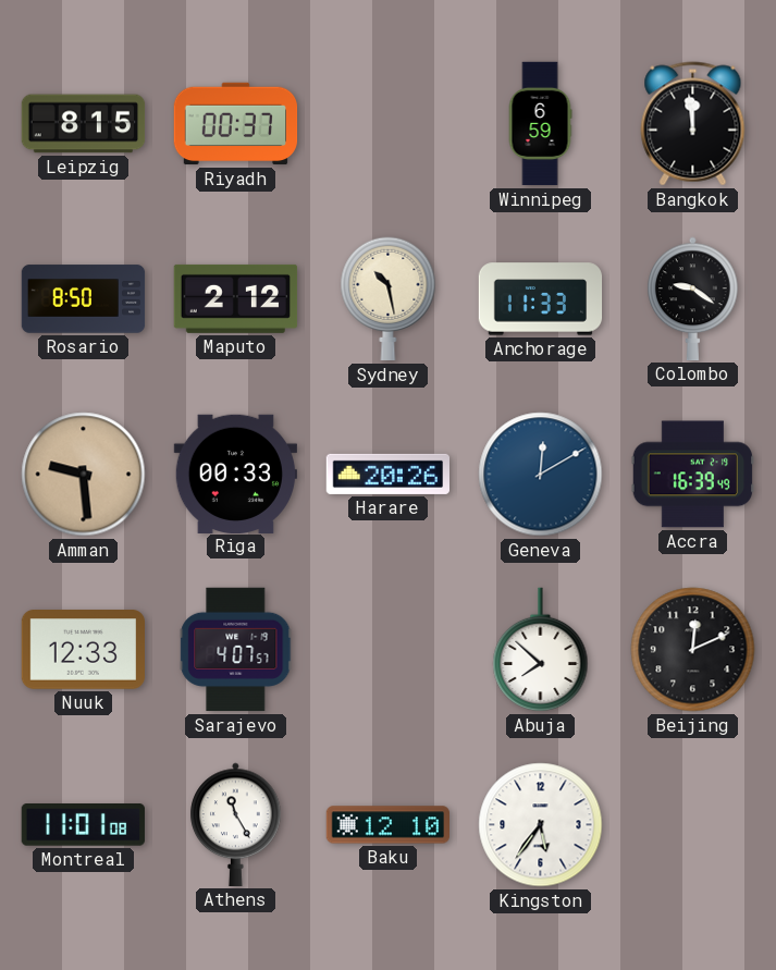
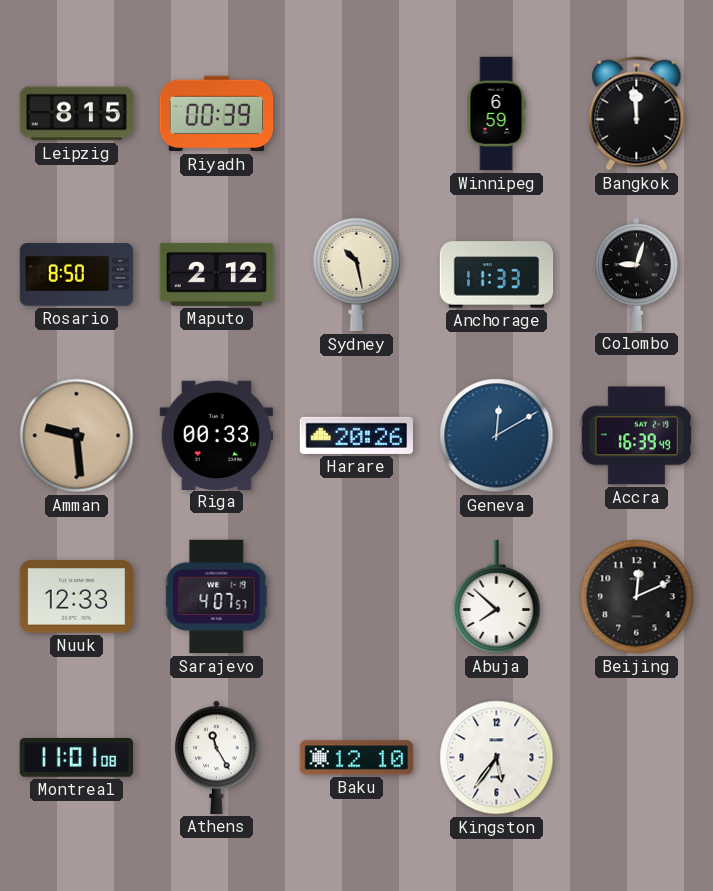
Riyadh: 00:37 -> 00:39 (217, 114)
Colombo: 9:21 -> 9:03 (637, 274)
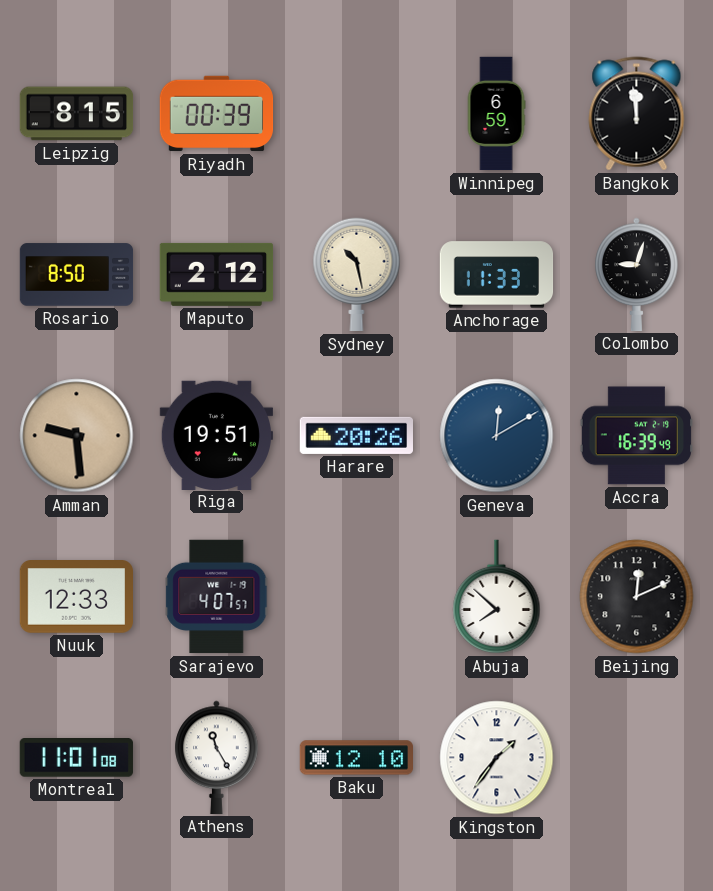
Riga: 00:33 -> 19:51 (216, 435)
Kingston: 5:36 -> 1:36 (497, 758)
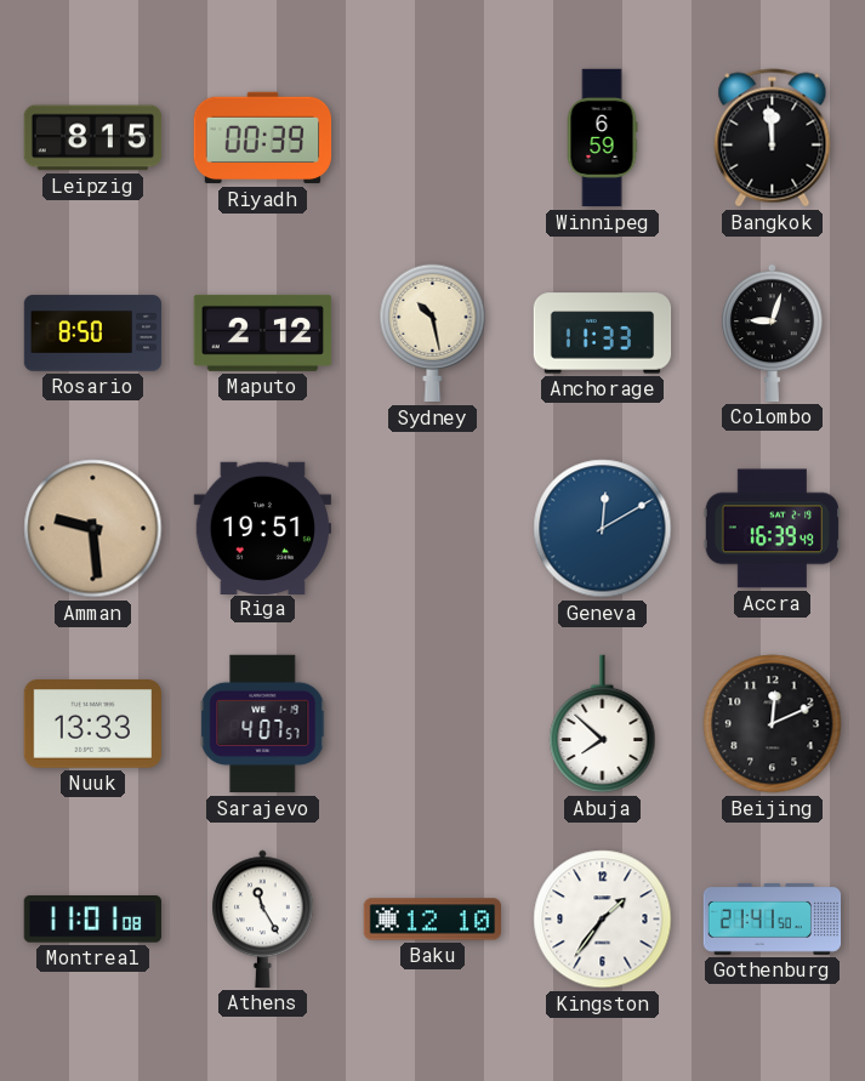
Harare: 20:26 -> none (356, 435)
Nuuk: 12:33 -> 13:33 (92, 724)
Gothenburg: none -> 21:41 (773, 918)
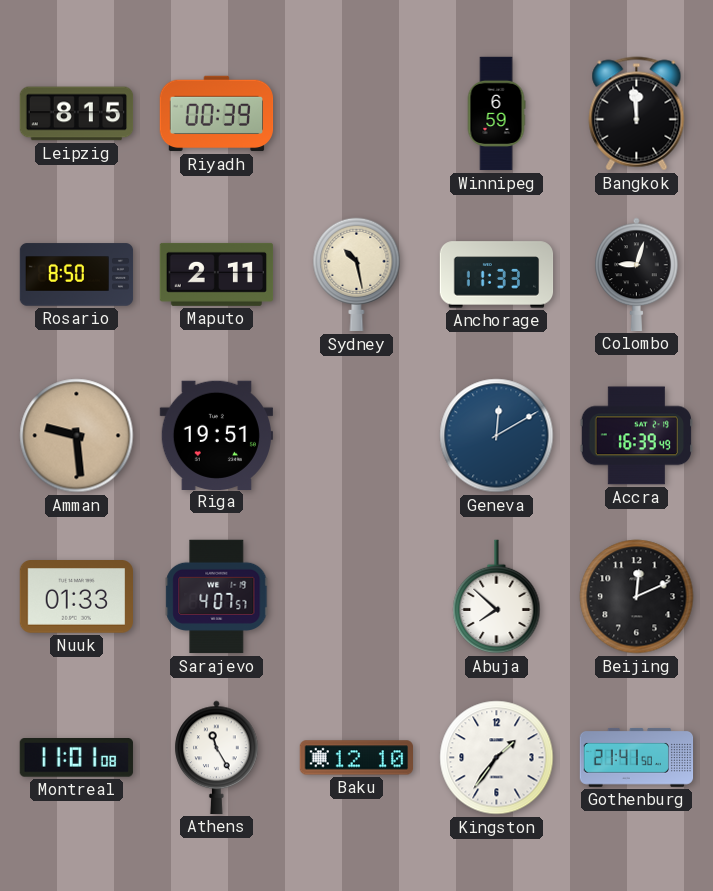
Maputo: 2:12 -> 2:11 (217, 274)
Nuuk: 13:33 -> 01:33 (76, 597)
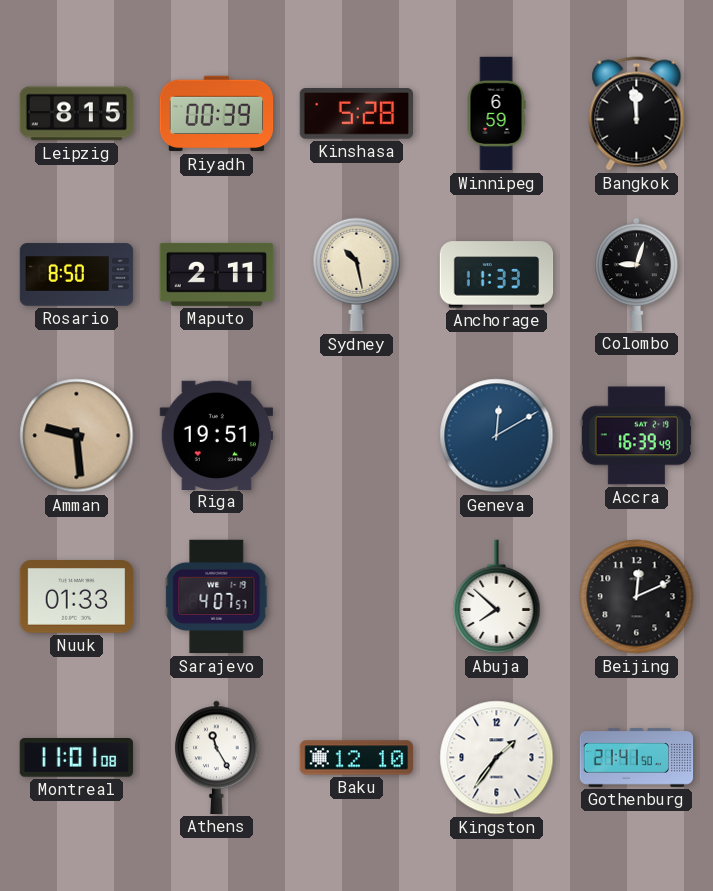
Kinshasa: none -> 5:28 (356, 114)
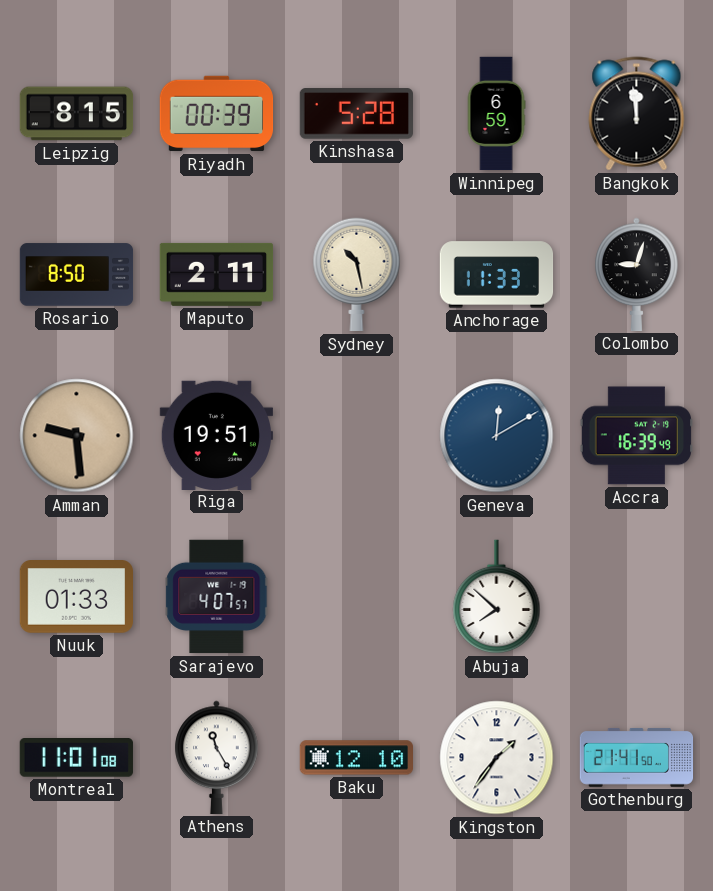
Beijing: 12:11 -> none (637, 597)
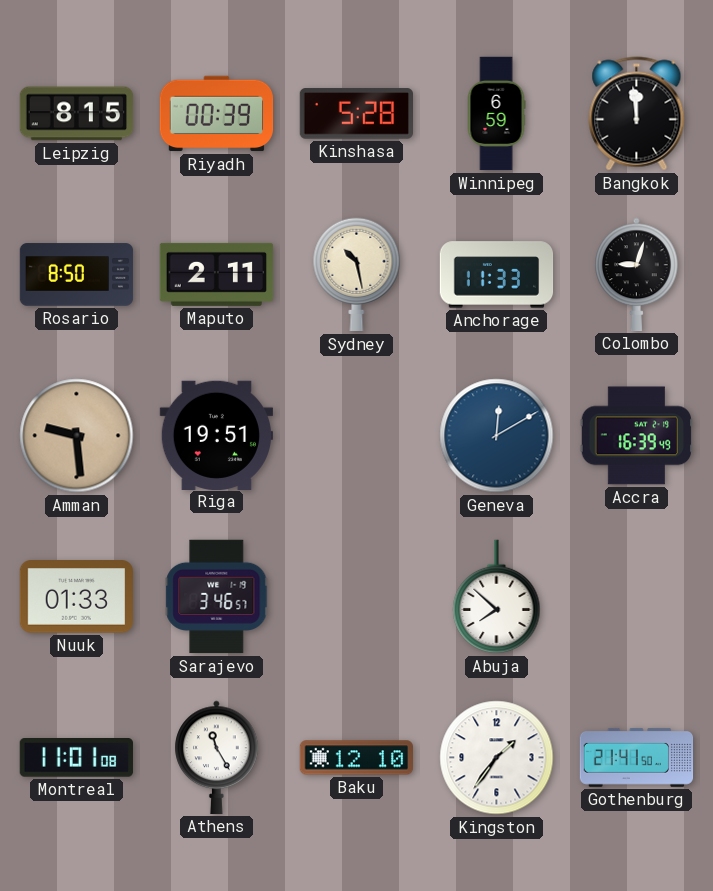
Sarajevo: 4:07 -> 3:46 (217, 597)
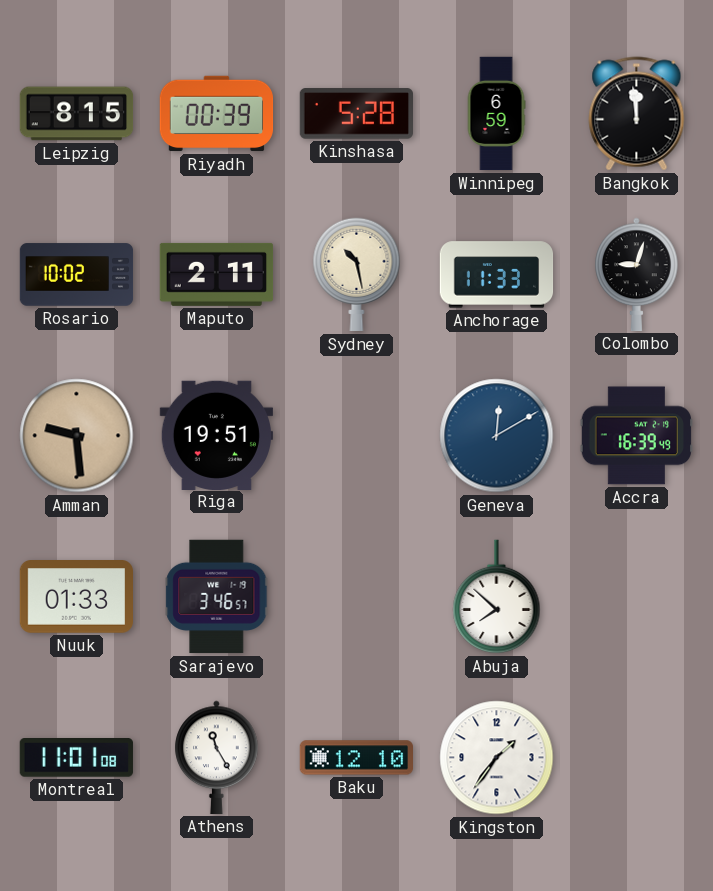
Rosario: 8:50 -> 10:02 (77, 275)
Gothenburg: 21:41 -> none (637, 757)
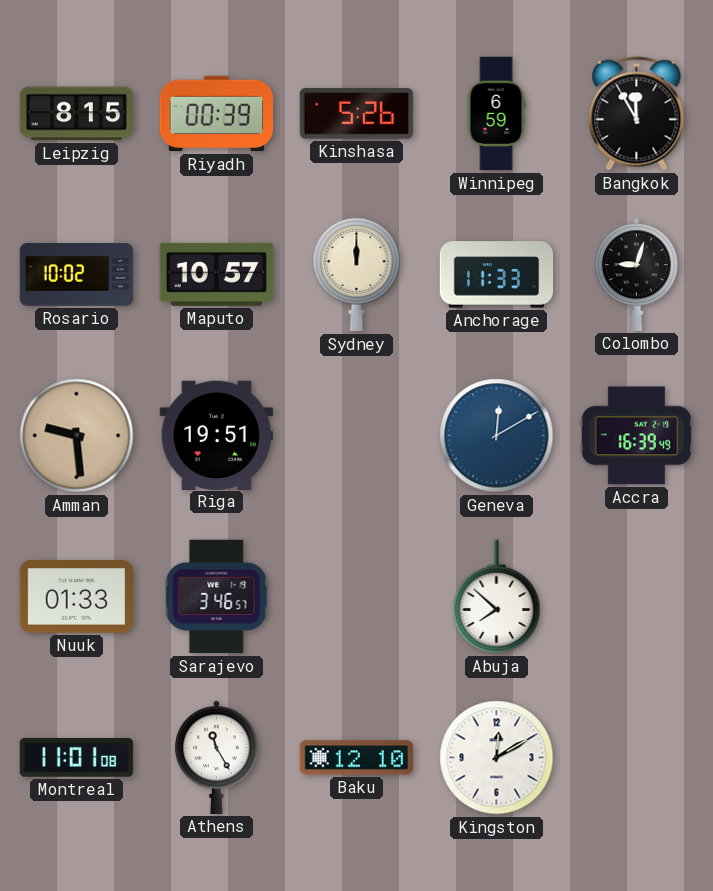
Kinshasa: 5:28 -> 5:26 (356, 114)
Bangkok: 11:59 -> 11:55 (637, 114)
Maputo: 2:11 -> 10:57 (217, 274)
Sydney: 10:28 -> 12:00 (357, 275)
Kingston: 1:36 -> 12:10 (497, 758)
